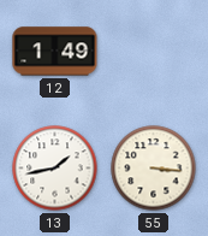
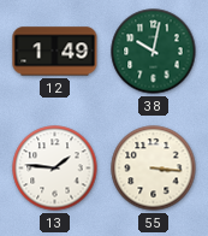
38: none -> 10:02 (154, 52)
13: 1:43 -> 1:46 (55, 169)
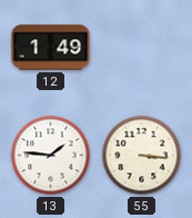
38: 10:02 -> none (154, 52)
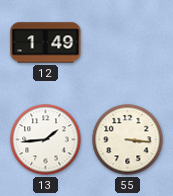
13: 1:46 -> 1:44 (46, 140)
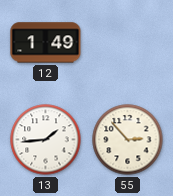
55: 3:16 -> 2:53 (128, 140)
